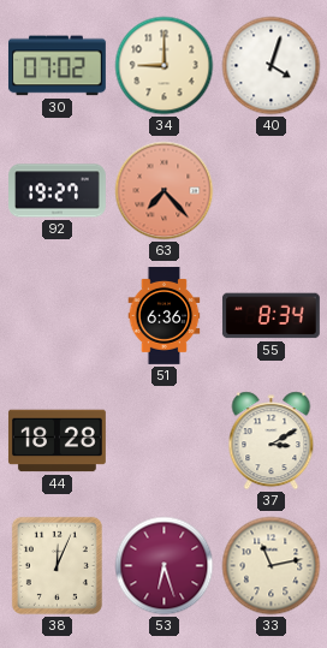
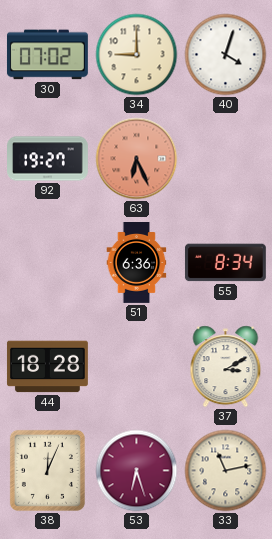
63: 7:23 -> 6:26 (137, 159)
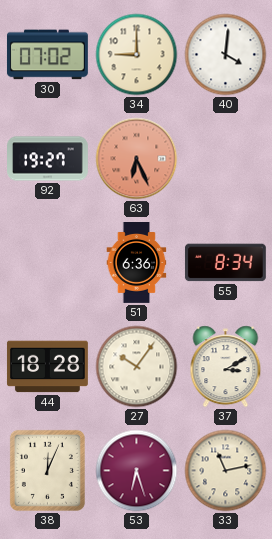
40: 4:03 -> 4:01 (226, 55)
27: none -> 10:06 (137, 367)
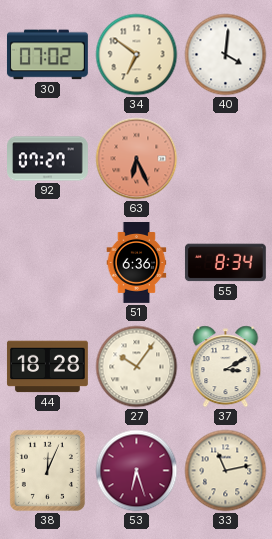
34: 9:00 -> 6:51 (137, 55)
92: 19:27 -> 07:27 (48, 159)
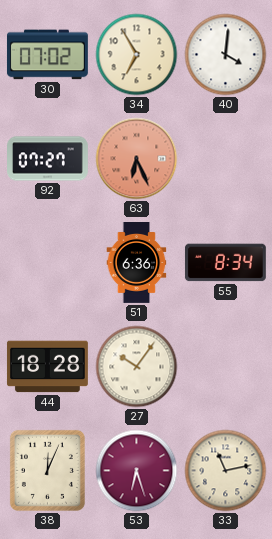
34: 6:51 -> 6:55 (137, 55)
37: 3:10 -> none (226, 367)
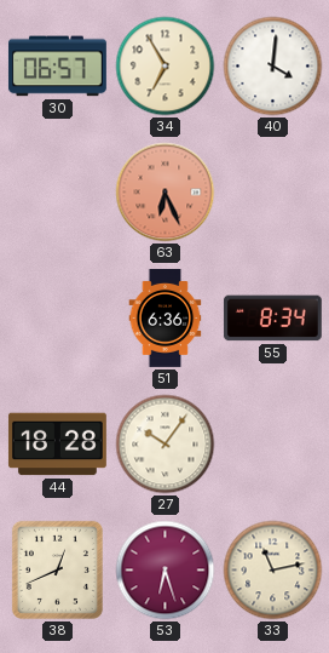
30: 07:02 -> 06:57 (57, 67)
92: 07:27 -> none (48, 159)
38: 12:04 -> 12:41 (57, 569)
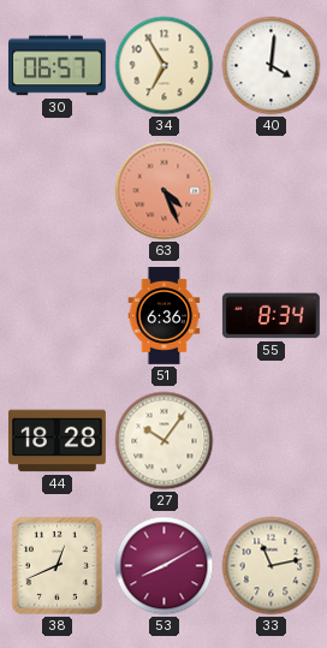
63: 6:26 -> 4:26 (165, 191)
53: 6:27 -> 8:10 (165, 566)
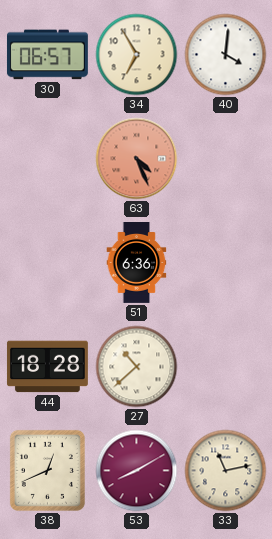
55: 8:34 -> none (270, 316)
27: 10:06 -> 10:38 (137, 367)
